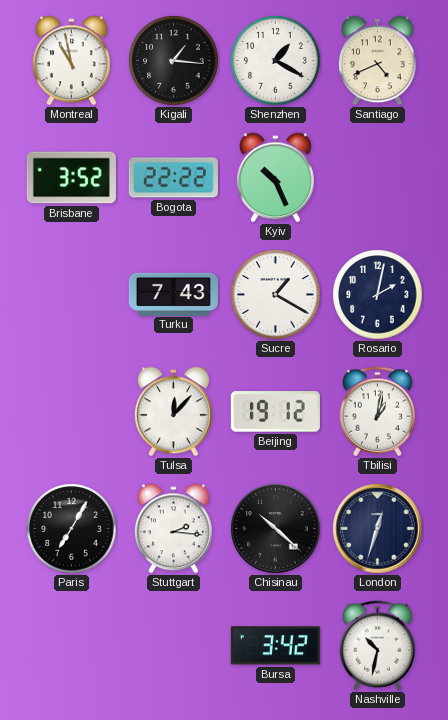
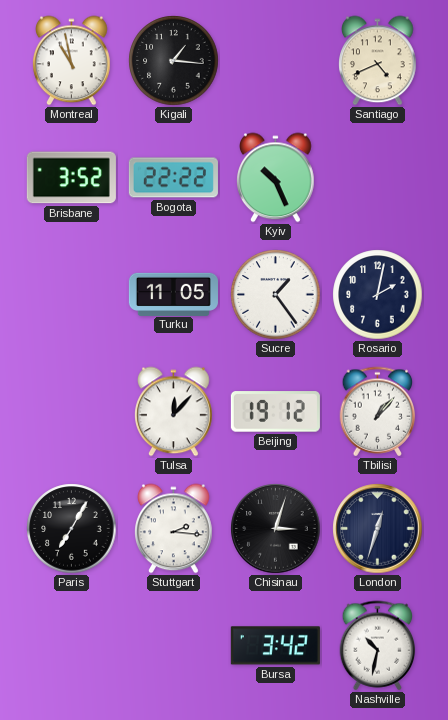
Shenzhen: 1:20 -> none (276, 61)
Turku: 7:43 -> 11:05 (173, 294)
Sucre: 1:20 -> 1:24 (276, 295)
Tbilisi: 1:02 -> 1:07 (378, 412)
Chisinau: 10:22 -> 3:03 (276, 529)
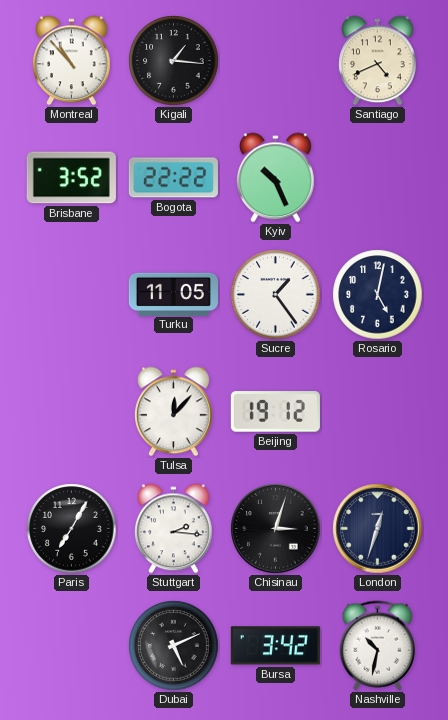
Montreal: 10:58 -> 10:53 (72, 61)
Rosario: 2:02 -> 5:02 (378, 295)
Tbilisi: 1:07 -> none (378, 412)
Dubai: none -> 5:11 (174, 646)
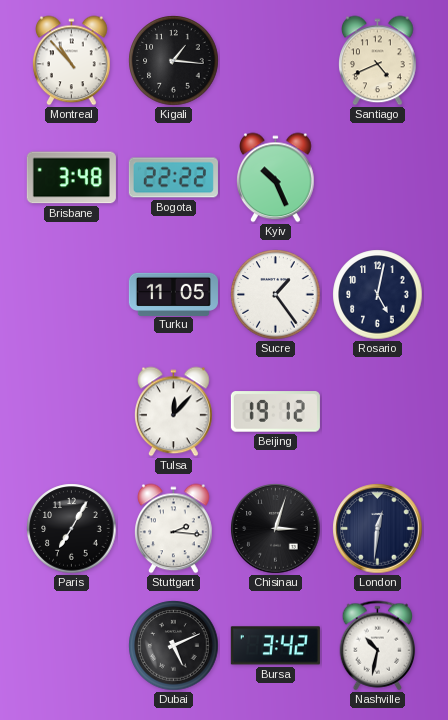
Brisbane: 3:52 -> 3:48 (71, 178)
London: 12:33 -> 12:31 (378, 529)
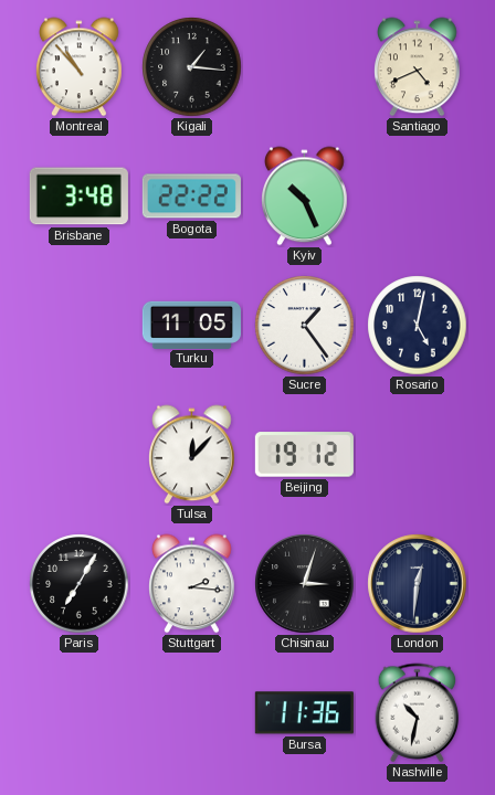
Dubai: 5:11 -> none (174, 646)
Bursa: 3:42 -> 11:36 (304, 713)
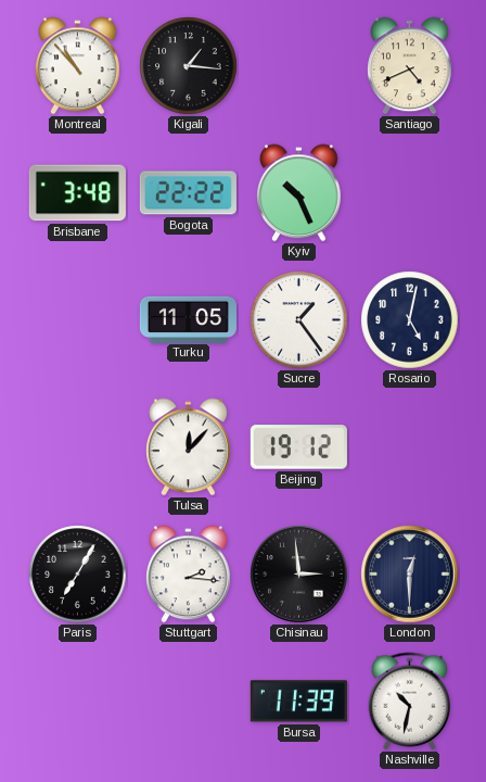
Chisinau: 3:03 -> 2:59 (299, 575)
London: 12:31 -> 12:30 (410, 575)
Bursa: 11:36 -> 11:39 (298, 702)
